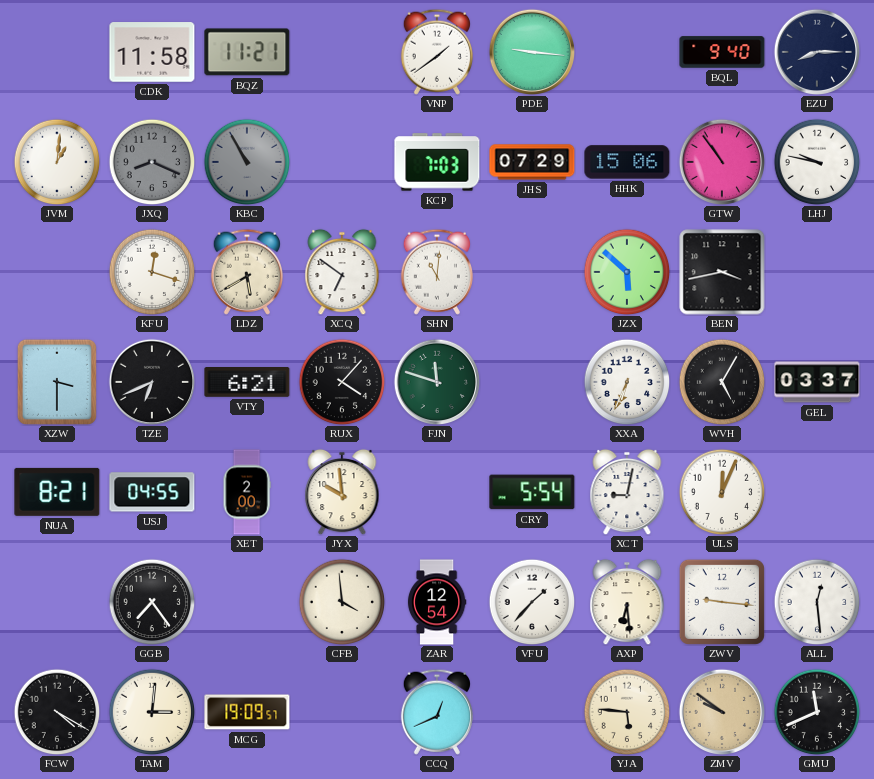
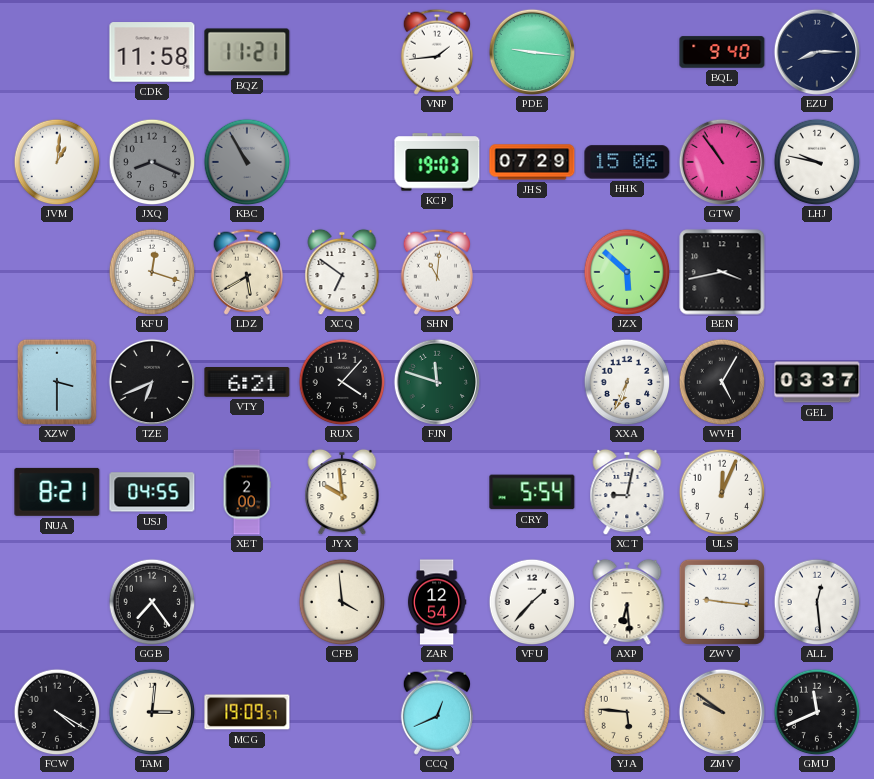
VNP: 1:39 -> 1:44 (437, 52)
KCP: 7:03 -> 19:03 (437, 162)
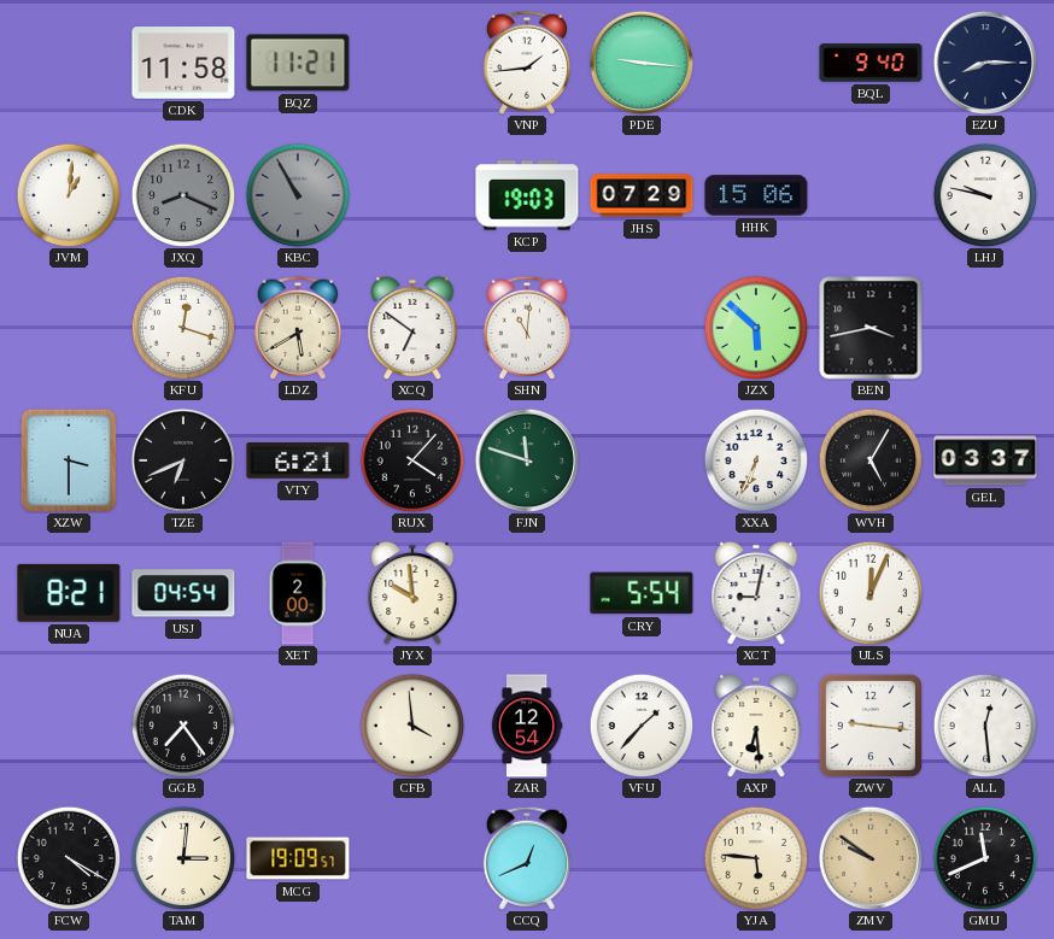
GTW: 10:54 -> none (721, 161)
USJ: 04:55 -> 04:54 (183, 593)
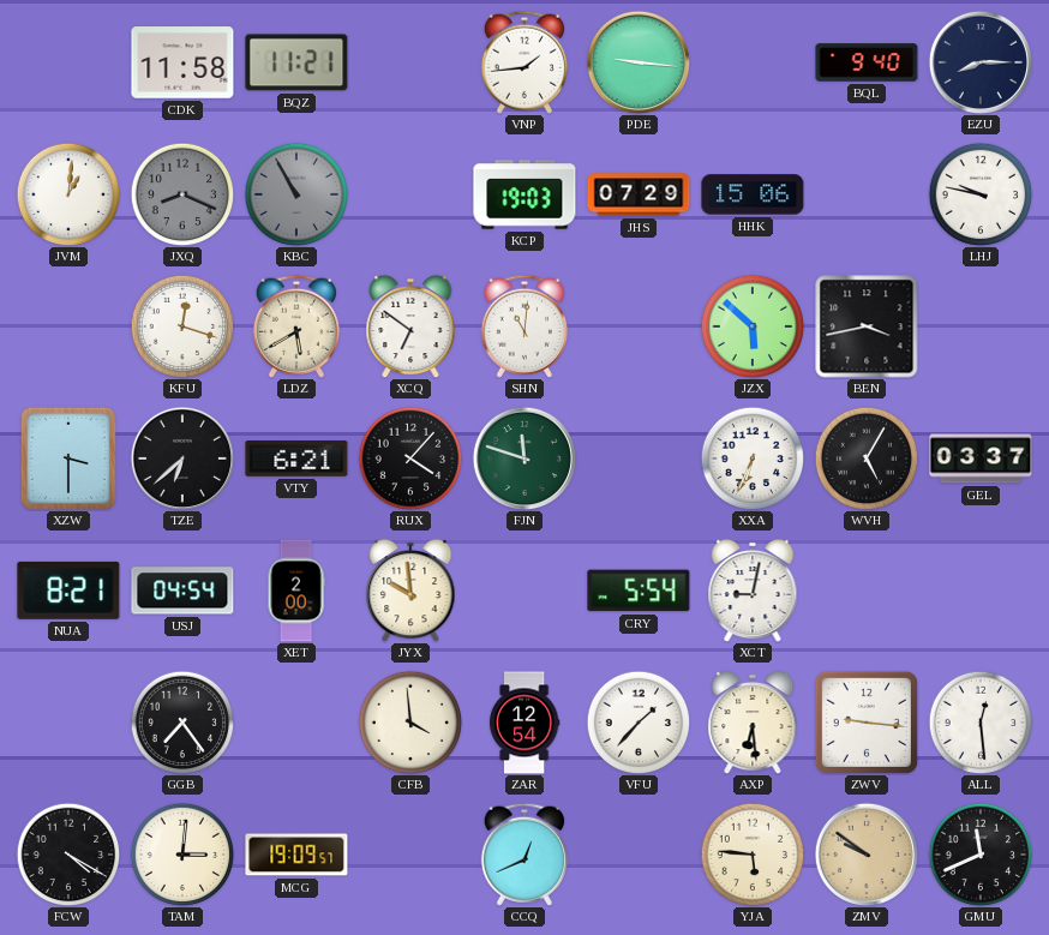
TZE: 6:41 -> 6:38 (181, 457)
ULS: 12:04 -> none (871, 593)
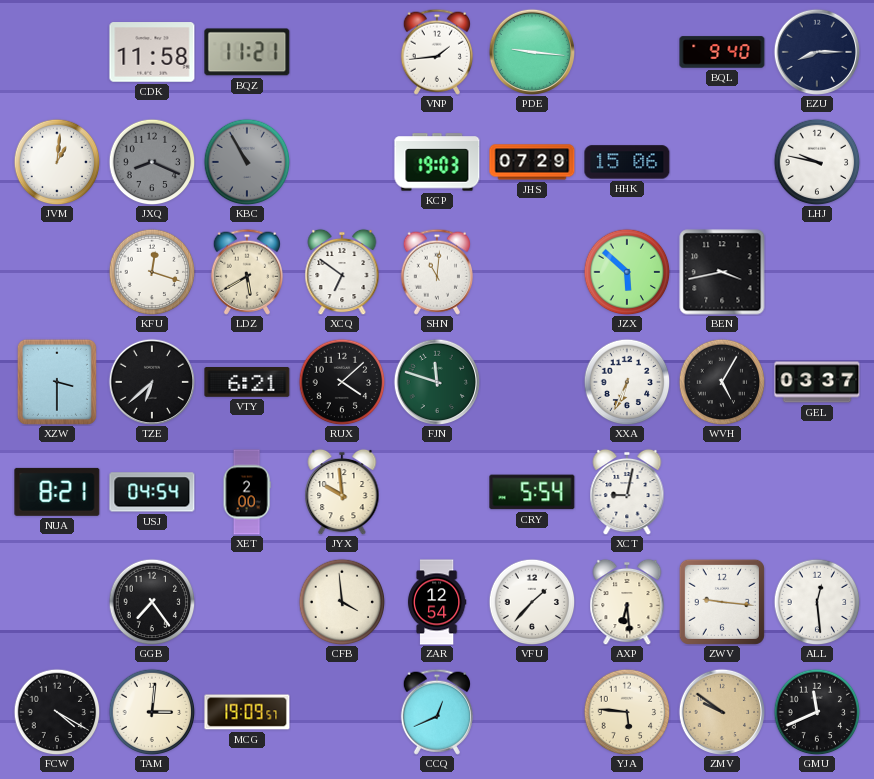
RUX: 4:07 -> 4:08 (342, 382)
